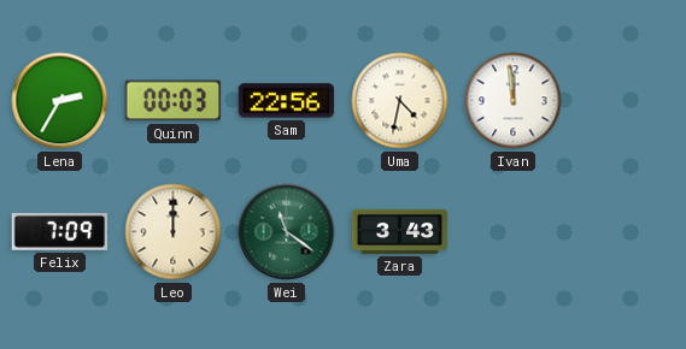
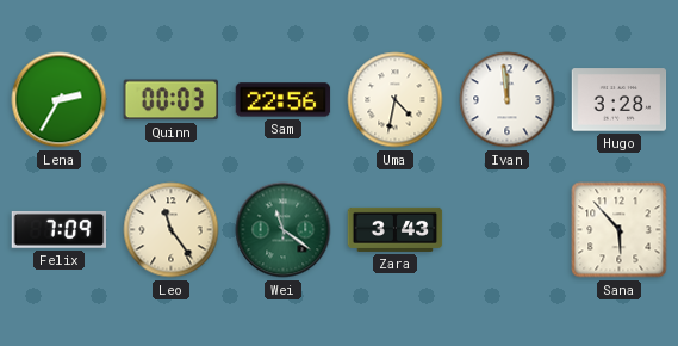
Hugo: none -> 3:28 (620, 100)
Leo: 12:00 -> 11:24 (172, 230)
Sana: none -> 5:53 (620, 230)
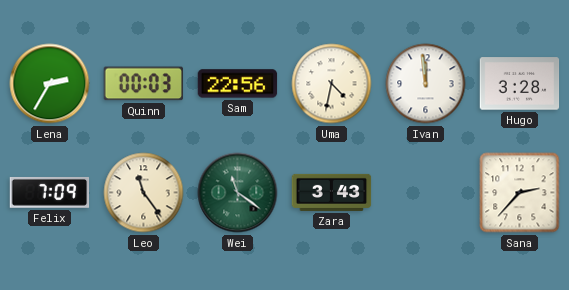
Sana: 5:53 -> 2:37 (520, 193)
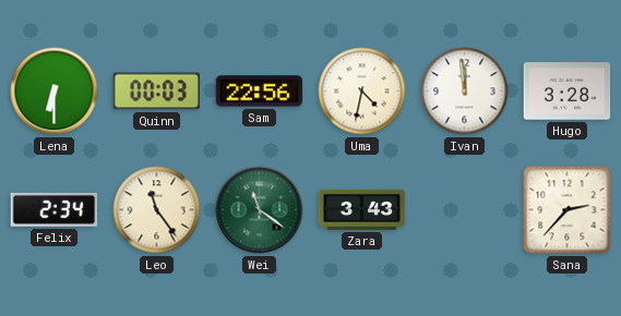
Lena: 2:35 -> 6:30 (55, 92)
Felix: 7:09 -> 2:34 (55, 209)
